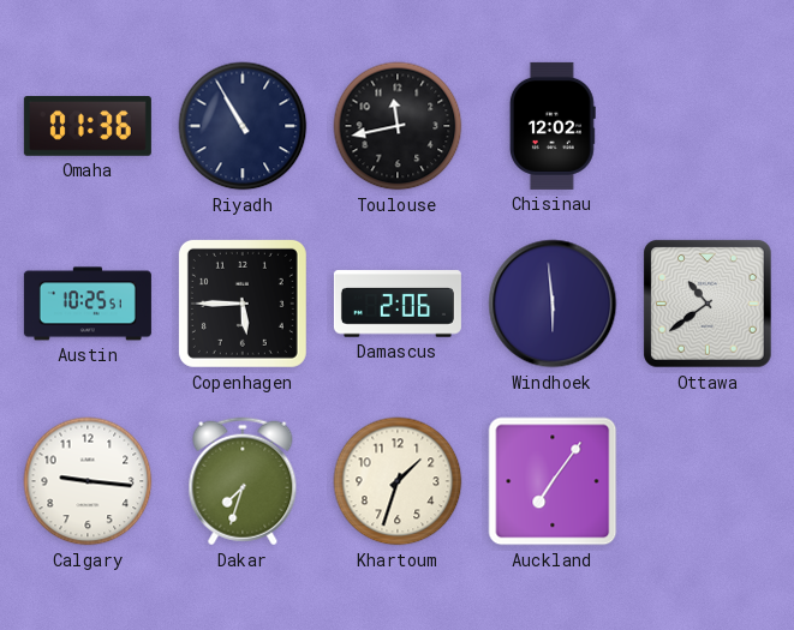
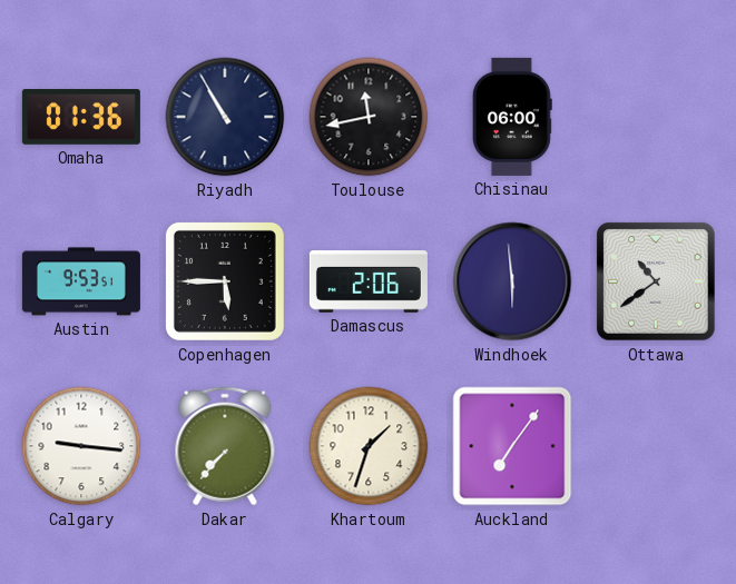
Chisinau: 12:02 -> 06:00 (512, 117)
Austin: 10:25 -> 9:53 (81, 281)
Dakar: 7:33 -> 7:37 (225, 446)
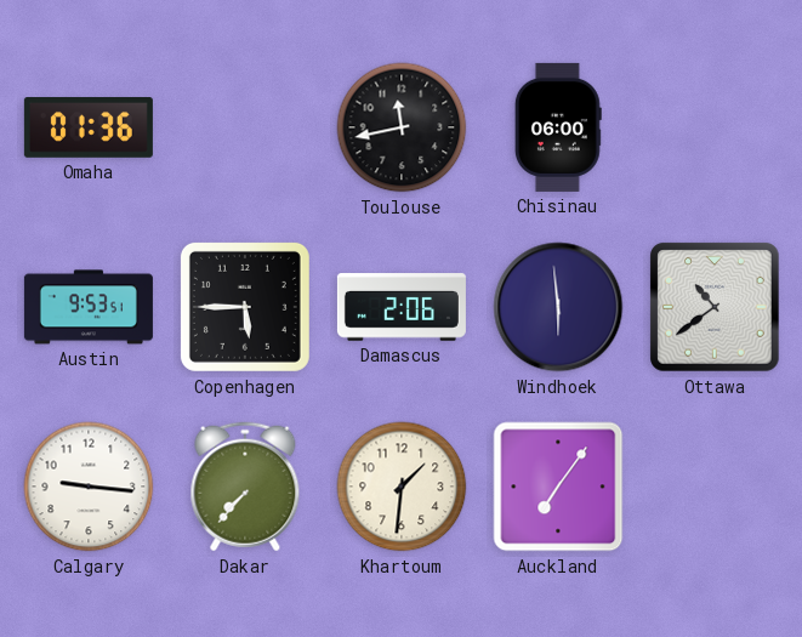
Riyadh: 10:55 -> none (225, 117)
Khartoum: 1:33 -> 1:31 (402, 487)
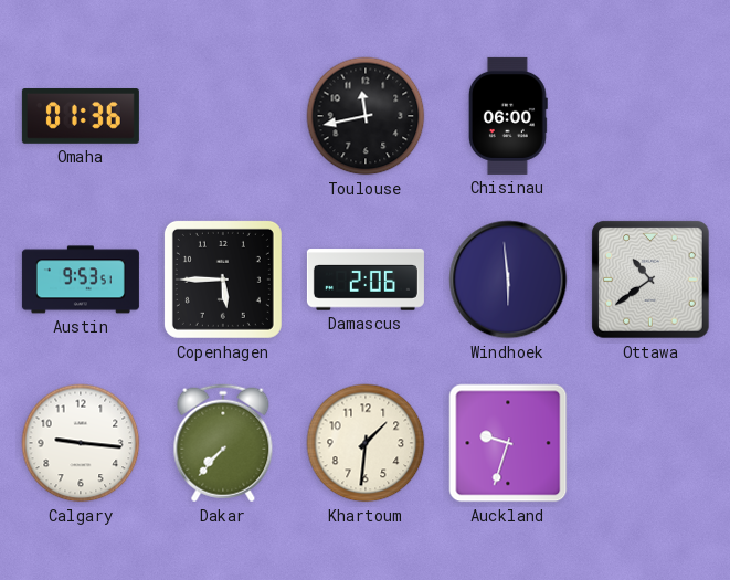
Auckland: 7:06 -> 9:33 (508, 443)
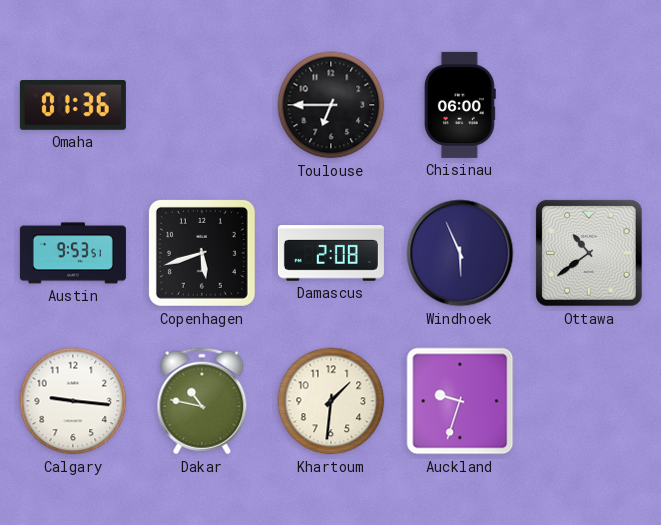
Toulouse: 11:43 -> 6:45 (331, 105)
Copenhagen: 5:45 -> 5:42 (202, 253)
Damascus: 2:06 -> 2:08 (331, 253)
Windhoek: 5:59 -> 5:56 (460, 253)
Dakar: 7:37 -> 10:47 (202, 401)
